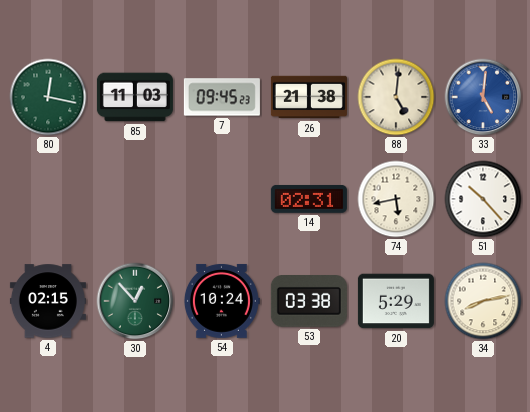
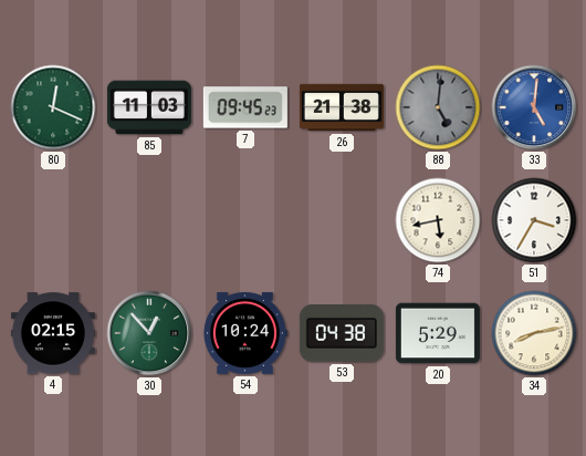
80: 12:17 -> 12:19 (53, 107)
88 dial: cream -> grey (438, 107)
14: 02:31 -> none (309, 199)
51: 10:23 -> 3:35 (534, 220)
53: 03:38 -> 04:38 (342, 334)
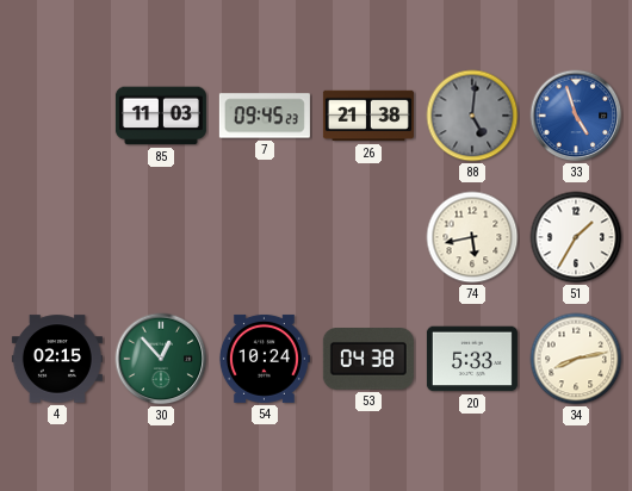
80: 12:19 -> none (53, 107)
33: 5:01 -> 4:57 (576, 116)
51: 3:35 -> 1:35 (576, 237)
20: 5:29 -> 5:33 (472, 359)
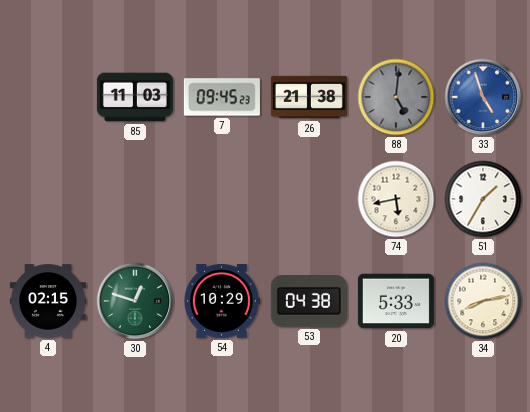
30: 12:53 -> 12:48 (135, 301)
54: 10:24 -> 10:29 (221, 301)
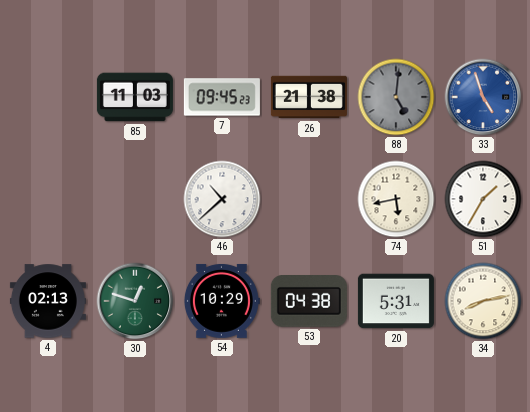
46: none -> 10:38 (222, 199)
4: 02:15 -> 02:13 (48, 301)
20: 5:33 -> 5:31 (396, 301)
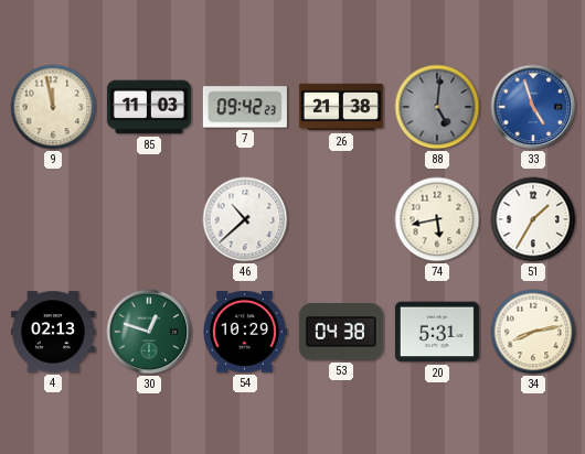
9: none -> 11:58 (53, 107)
7: 09:45 -> 09:42 (245, 107)
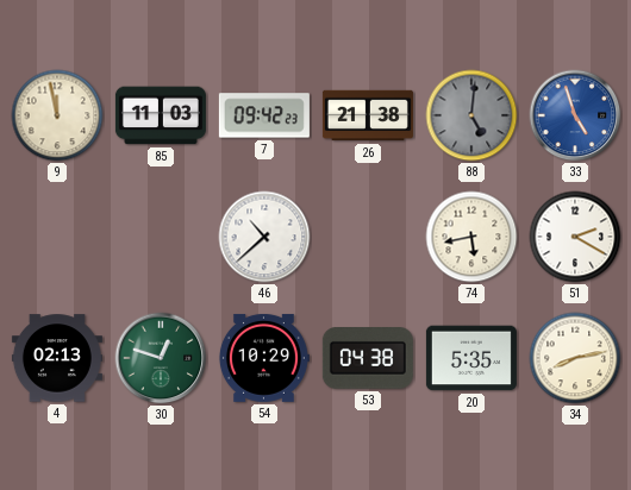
51: 1:35 -> 2:20 (575, 237)
20: 5:31 -> 5:35 (471, 358)
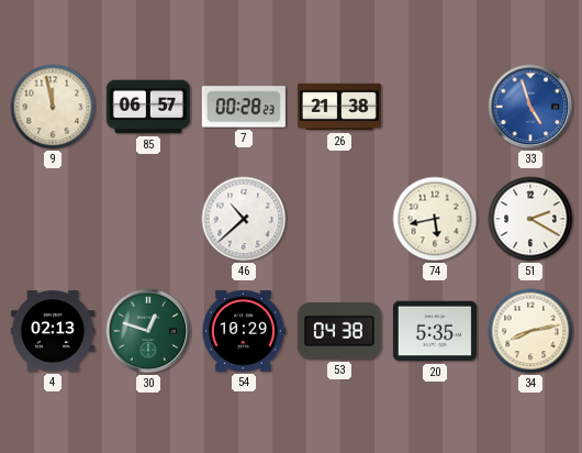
85: 11:03 -> 06:57 (148, 107)
7: 09:42 -> 00:28 (244, 107)
88: 5:01 -> none (471, 115)
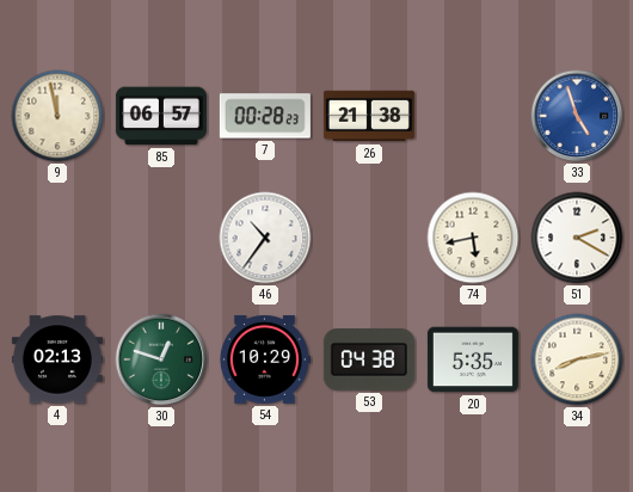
46: 10:38 -> 10:36 (265, 238)
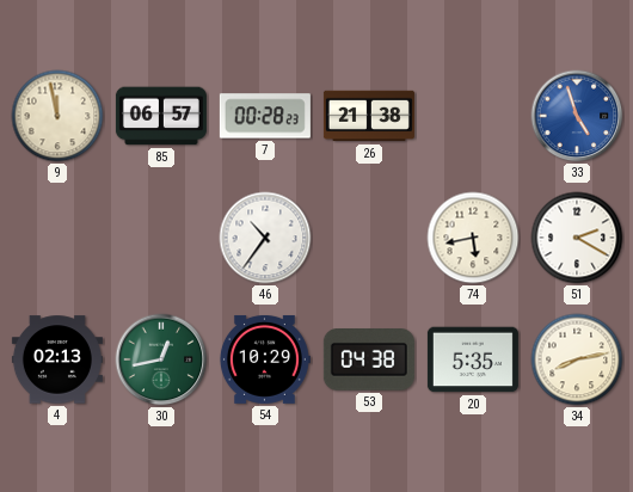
30: 12:48 -> 12:43 (161, 359)
